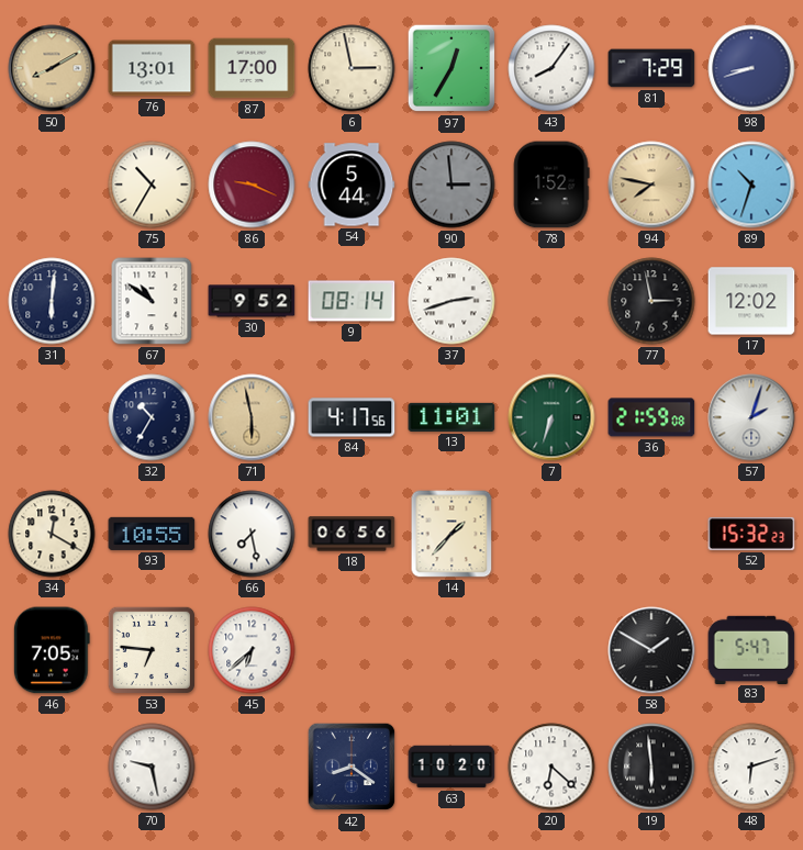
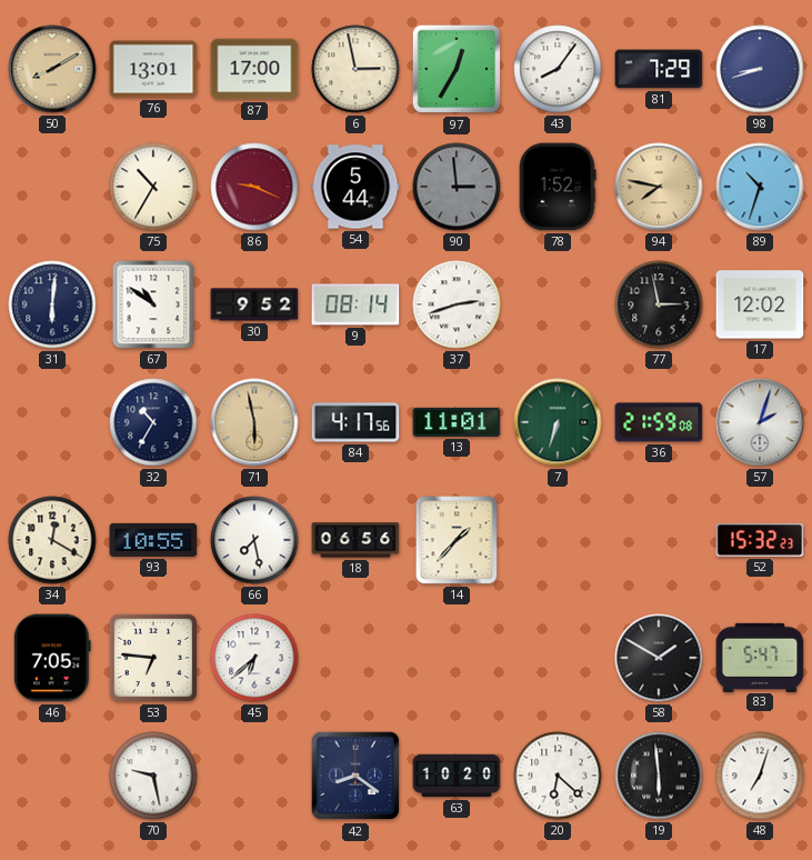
48: 6:12 -> 7:03 (760, 776)
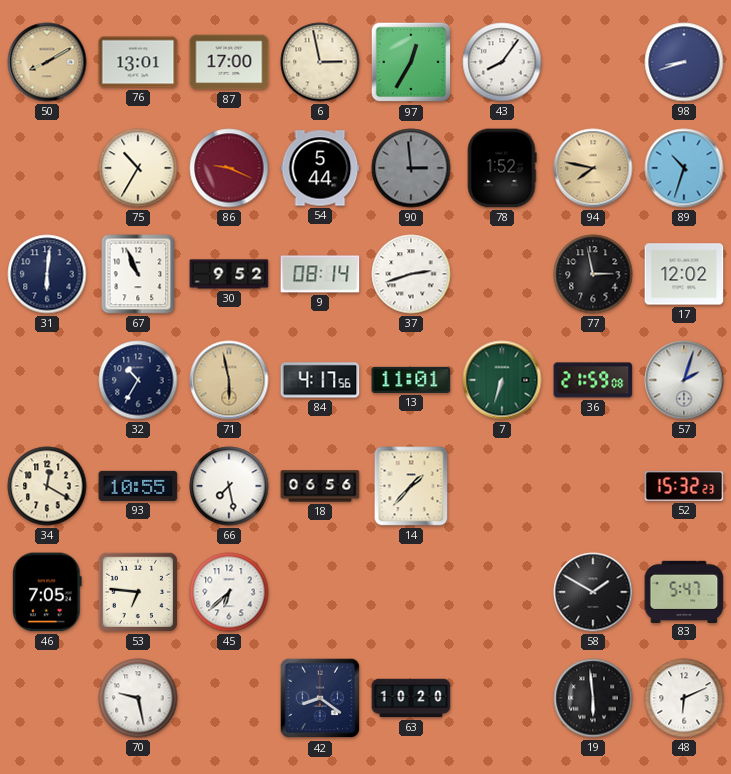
81: 7:29 -> none (659, 69)
67: 10:51 -> 10:56 (138, 274)
20: 6:22 -> none (558, 776)
48: 7:03 -> 6:11 (684, 698)
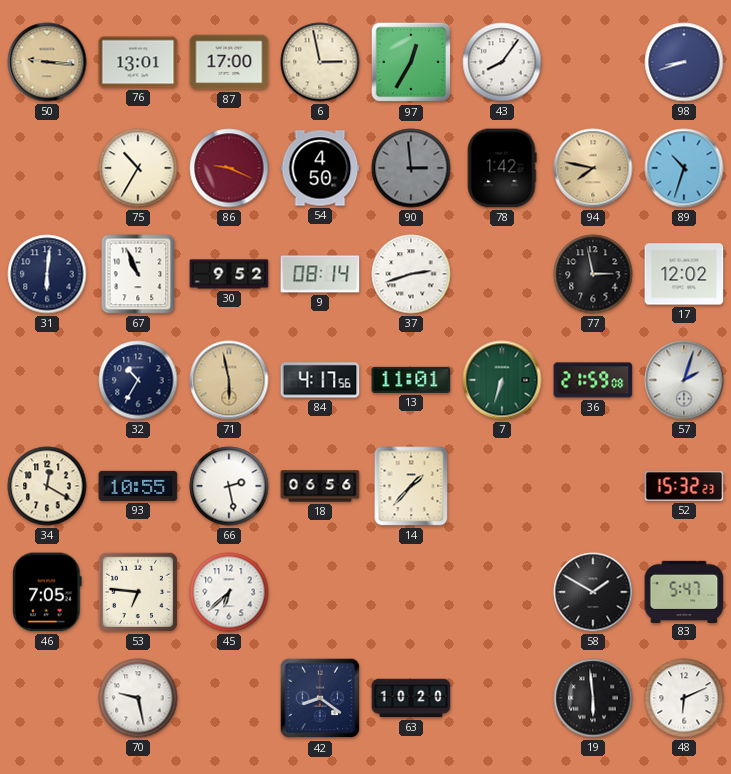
50: 8:10 -> 9:16 (47, 62)
54: 5:44 -> 4:50 (320, 168)
78: 1:52 -> 1:42 (502, 168)
66: 7:28 -> 2:28 (229, 486)
